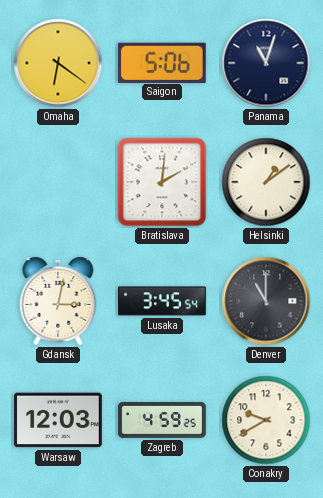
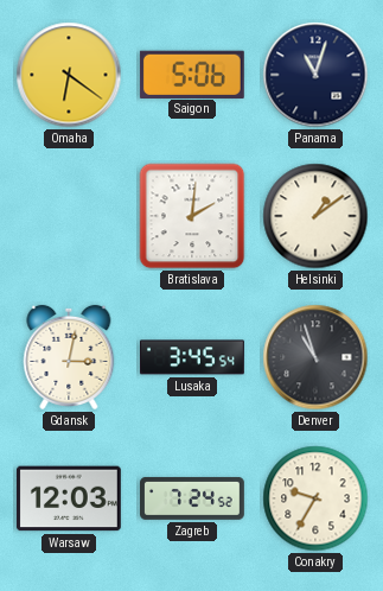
Denver: 11:00 -> 10:57 (315, 357)
Zagreb: 4:59 -> 7:24 (193, 498)
Conakry: 9:40 -> 9:35 (315, 498)
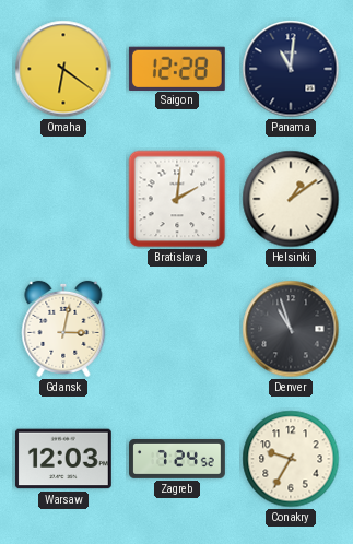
Saigon: 5:06 -> 12:28 (177, 68)
Panama: 11:03 -> 11:01 (291, 69)
Lusaka: 3:45 -> none (193, 357)
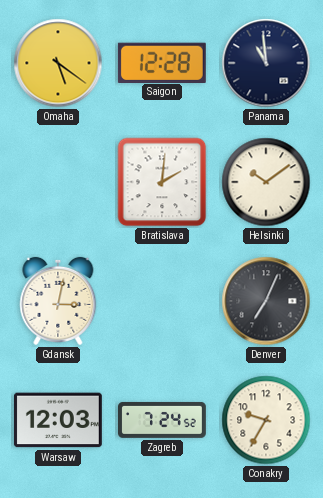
Omaha: 6:21 -> 5:21 (58, 63)
Panama: 11:01 -> 10:59 (266, 63)
Helsinki: 1:09 -> 10:09 (266, 182)
Denver: 10:57 -> 7:04 (266, 301)
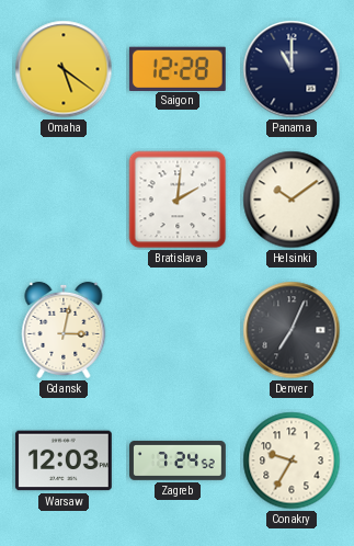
Panama: 10:59 -> 11:00 (292, 69)
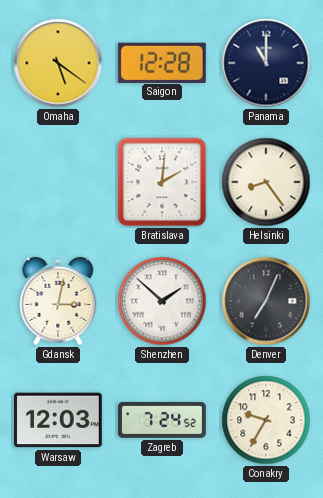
Helsinki: 10:09 -> 8:24 (266, 182)
Shenzhen: none -> 1:52 (162, 301)
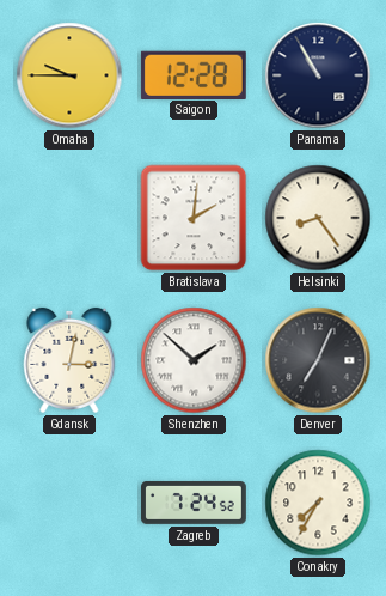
Omaha: 5:21 -> 9:45 (69, 75)
Panama: 11:00 -> 10:55 (318, 75)
Warsaw: 12:03 -> none (58, 420)
Conakry: 9:35 -> 7:35 (318, 503)
